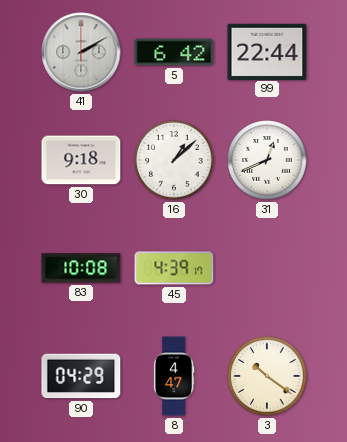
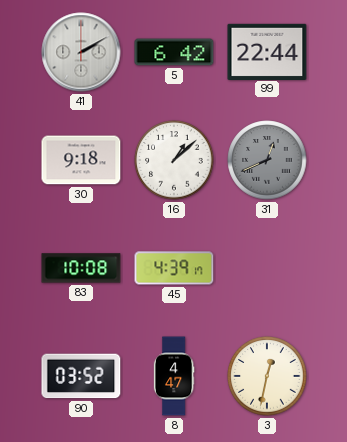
31 dial: white -> grey (267, 160)
90: 04:29 -> 03:52 (81, 376)
3: 10:21 -> 12:32 (267, 376)
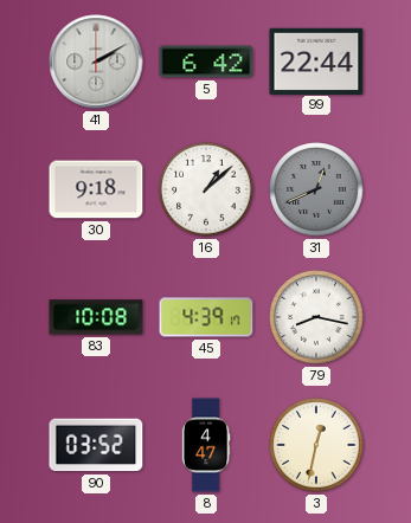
79: none -> 8:17 (316, 317)
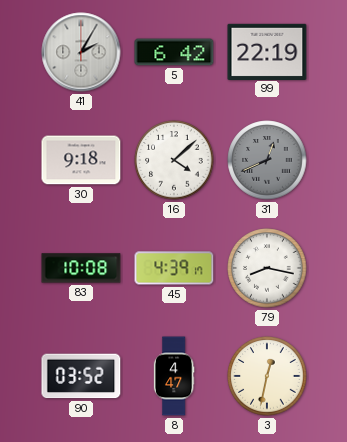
41: 2:10 -> 2:05 (81, 52)
99: 22:44 -> 22:19 (267, 51)
16: 1:08 -> 4:08 (174, 160)
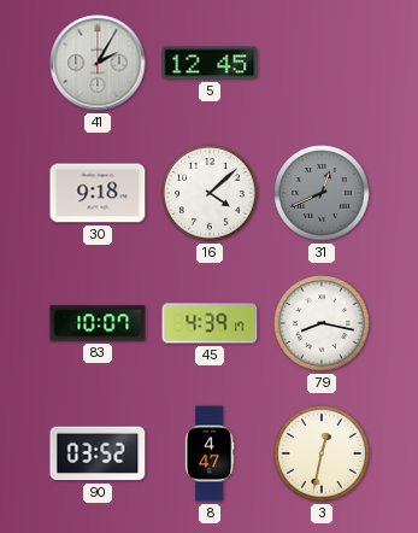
5: 6:42 -> 12:45 (210, 63)
99: 22:19 -> none (267, 51)
83: 10:08 -> 10:07 (98, 323)
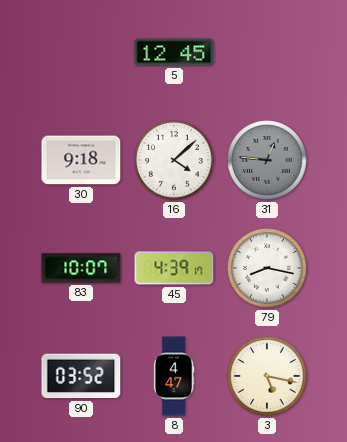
41: 2:05 -> none (98, 63)
31: 12:41 -> 12:46 (267, 160)
3: 12:32 -> 5:17 (267, 376)
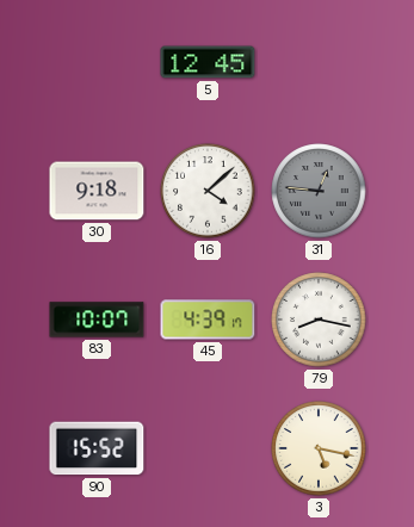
90: 03:52 -> 15:52 (97, 448)
8: 4:47 -> none (174, 376)
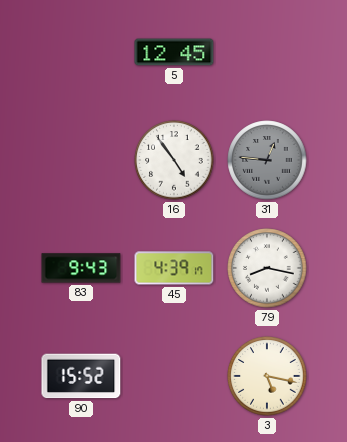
30: 9:18 -> none (97, 191)
16: 4:08 -> 4:54 (174, 160)
83: 10:07 -> 9:43 (81, 268)
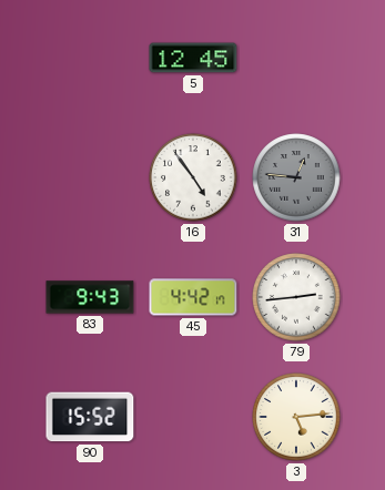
45: 4:39 -> 4:42 (193, 297)
79: 8:17 -> 2:44 (296, 297)
3: 5:17 -> 5:14 (296, 417)
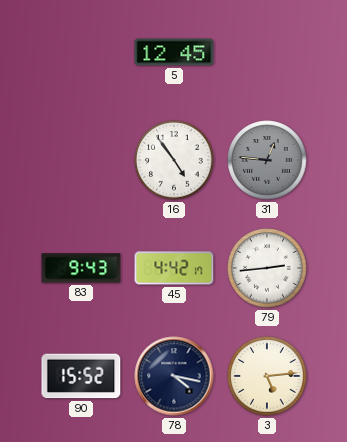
78: none -> 4:17 (174, 376)
